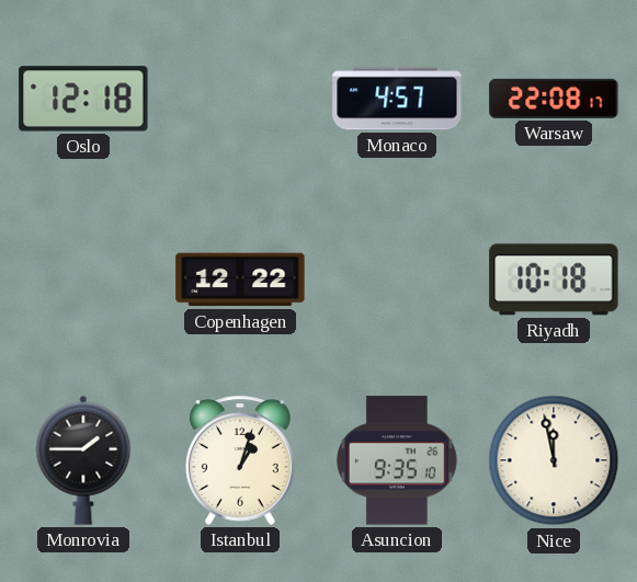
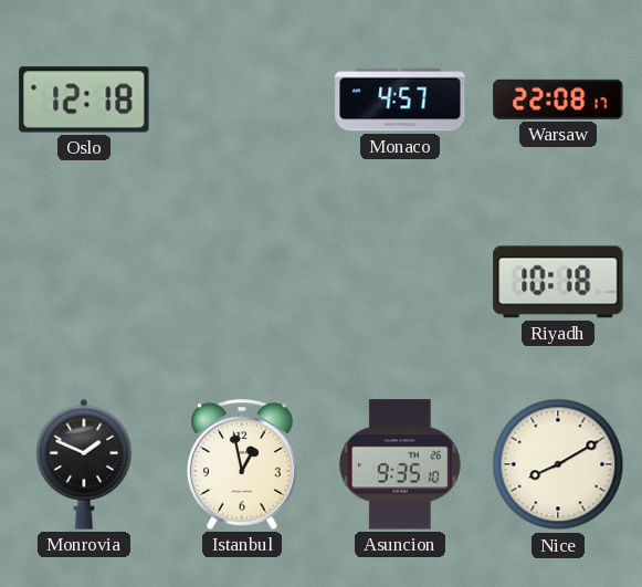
Copenhagen: 12:22 -> none (240, 279)
Monrovia: 1:45 -> 1:49 (84, 464)
Istanbul: 1:03 -> 12:58 (243, 464)
Nice: 11:58 -> 8:10 (558, 464)
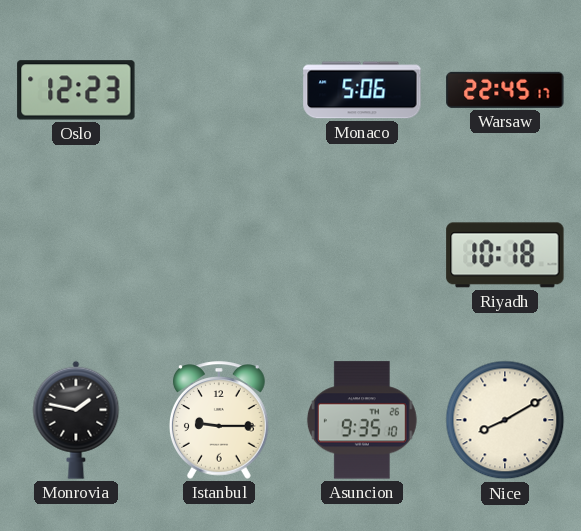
Oslo: 12:18 -> 12:23 (76, 90)
Monaco: 4:57 -> 5:06 (362, 90)
Warsaw: 22:08 -> 22:45 (505, 90)
Monrovia: 1:49 -> 1:47 (76, 420)
Istanbul: 12:58 -> 9:15 (220, 420)
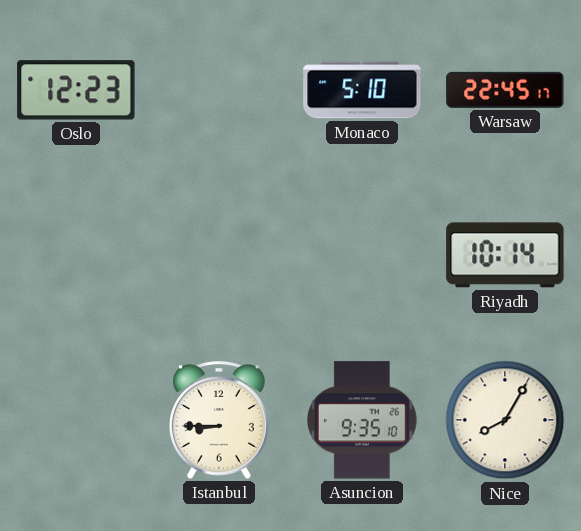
Monaco: 5:06 -> 5:10 (362, 90)
Riyadh: 10:18 -> 10:14 (505, 255)
Monrovia: 1:47 -> none (76, 420)
Istanbul: 9:15 -> 8:45 (220, 420)
Nice: 8:10 -> 8:05 (505, 420)
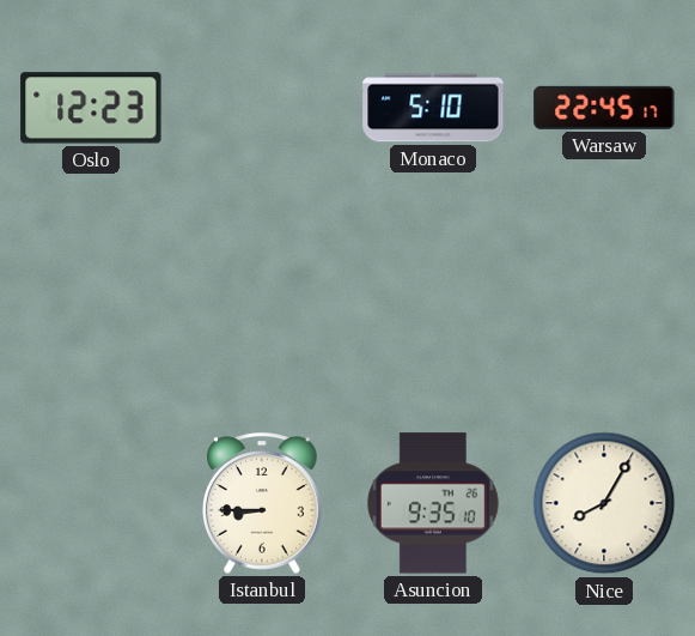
Riyadh: 10:14 -> none (505, 255)
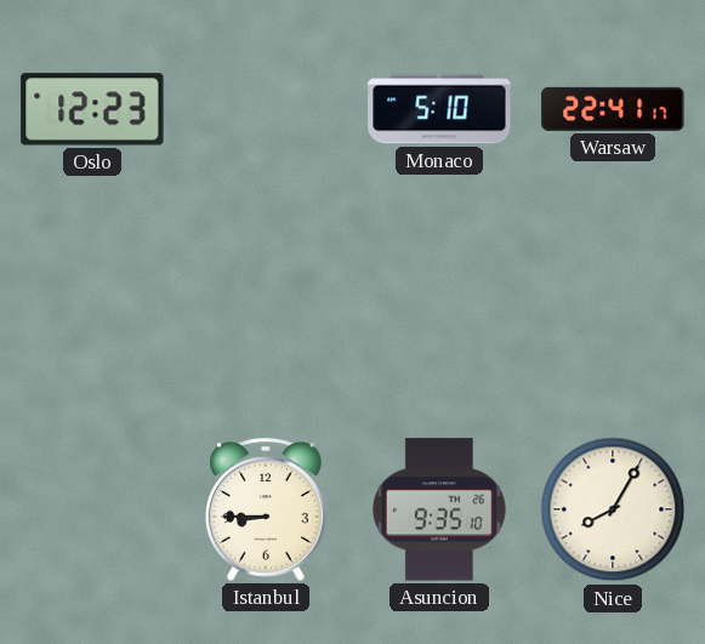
Warsaw: 22:45 -> 22:41 (613, 109)
